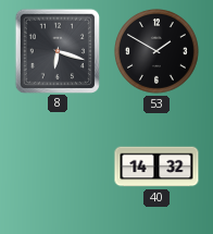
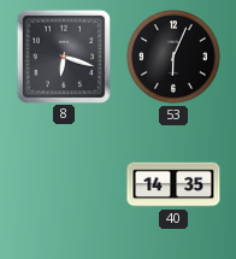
53: 1:50 -> 6:04 (173, 57)
40: 14:32 -> 14:35 (173, 184)
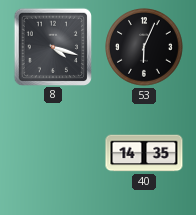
8: 6:18 -> 4:18 (52, 46)
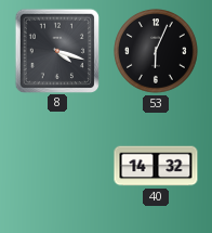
40: 14:35 -> 14:32 (156, 166)
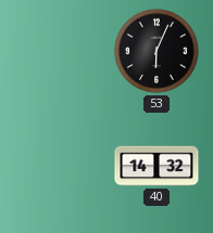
8: 4:18 -> none (56, 50)
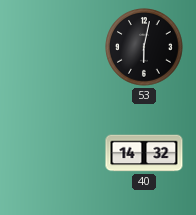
53: 6:04 -> 6:02 (144, 47)
